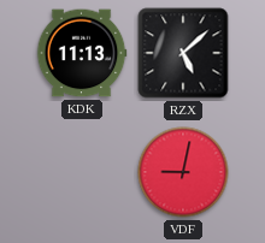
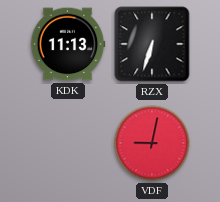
RZX: 5:08 -> 6:33 (152, 44)
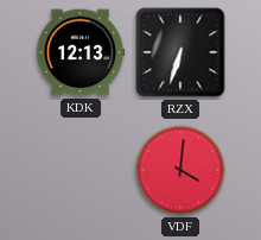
KDK: 11:13 -> 12:13 (81, 52)
VDF: 9:02 -> 4:01 (180, 170)
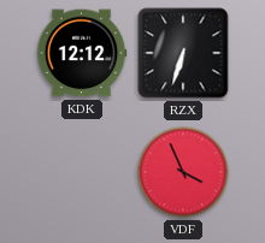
KDK: 12:13 -> 12:12 (82, 53)
VDF: 4:01 -> 3:56 (183, 172)
